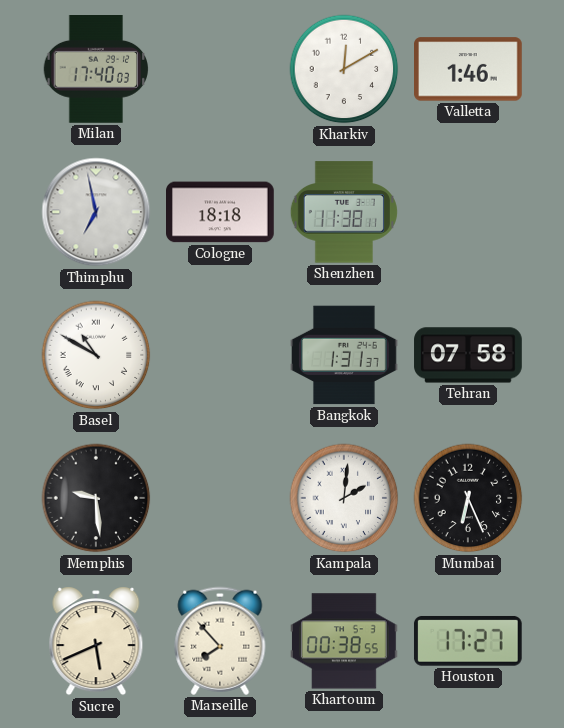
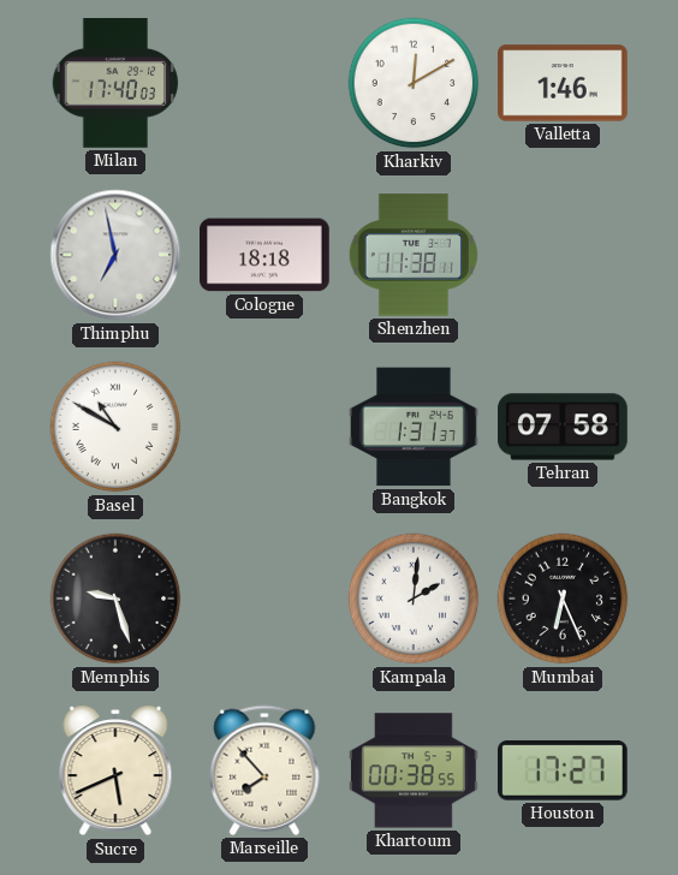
Memphis: 9:29 -> 9:27 (115, 599)
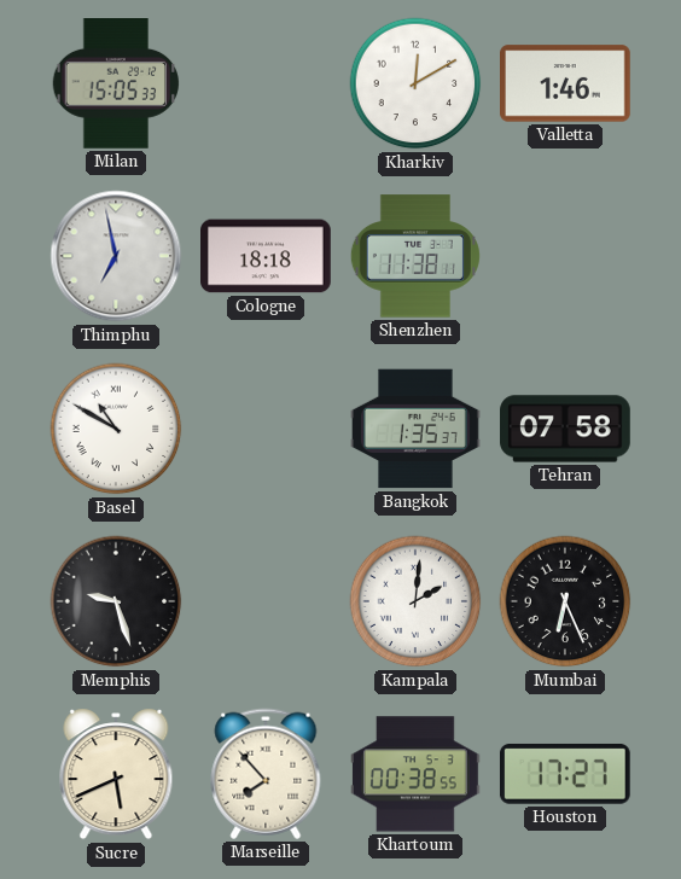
Milan: 17:40 -> 15:05 (115, 85)
Bangkok: 1:31 -> 1:35 (415, 429)
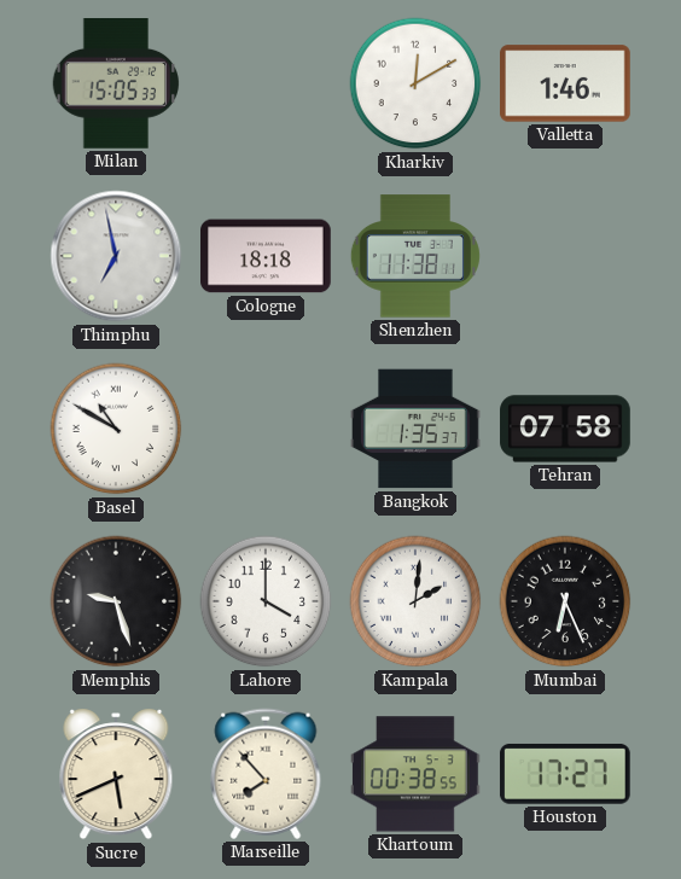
Lahore: none -> 4:00 (266, 601)
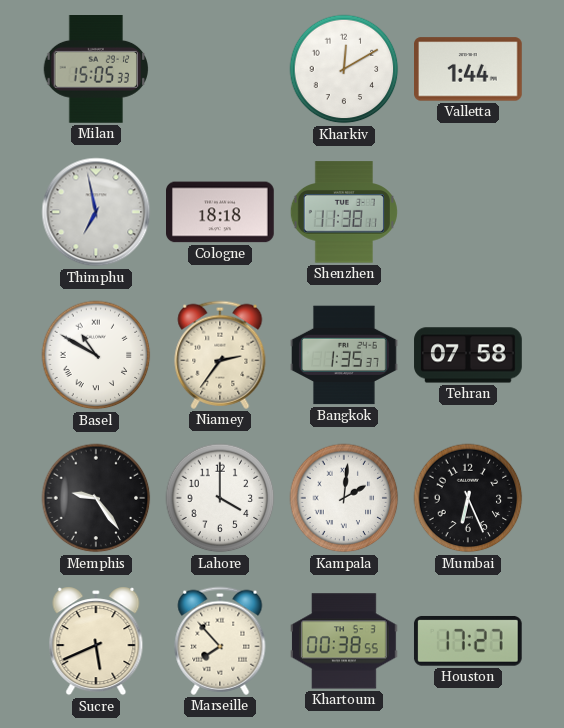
Valletta: 1:46 -> 1:44 (469, 69)
Niamey: none -> 2:36 (220, 355)
Memphis: 9:27 -> 9:24 (96, 498)
